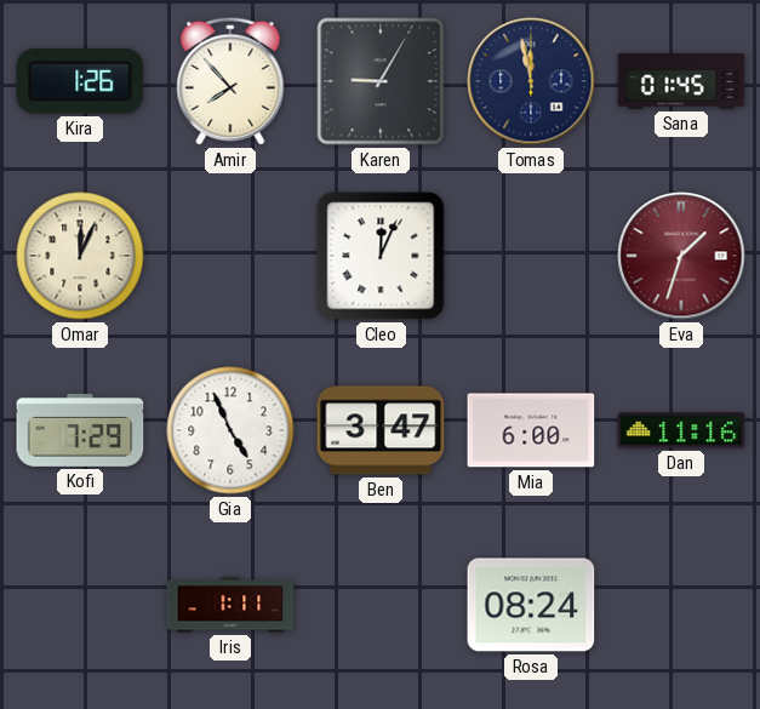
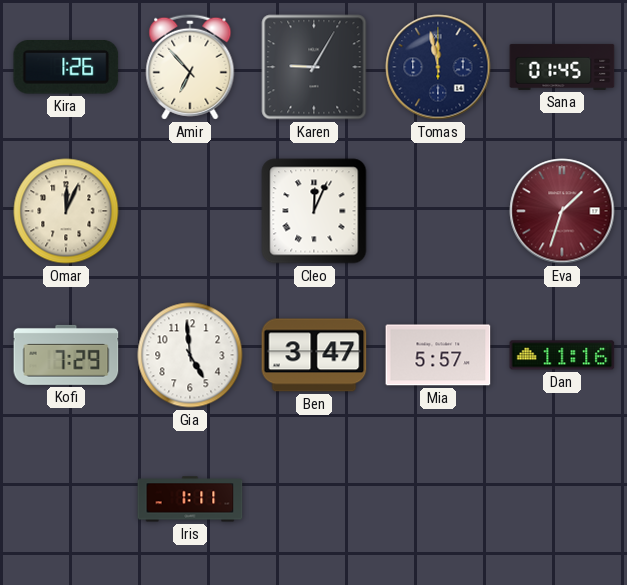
Amir: 7:53 -> 6:53 (190, 67)
Gia: 4:56 -> 4:59 (190, 355)
Mia: 6:00 -> 5:57 (438, 355)
Rosa: 08:24 -> none (531, 605)
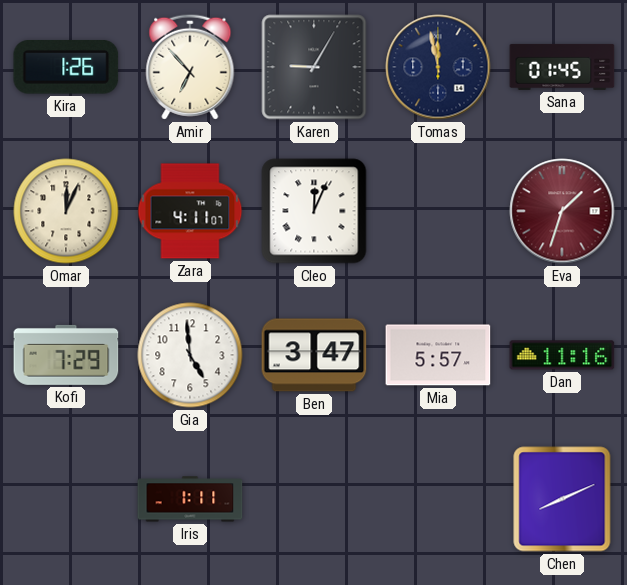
Zara: none -> 4:11 (190, 211)
Chen: none -> 8:11 (562, 499)
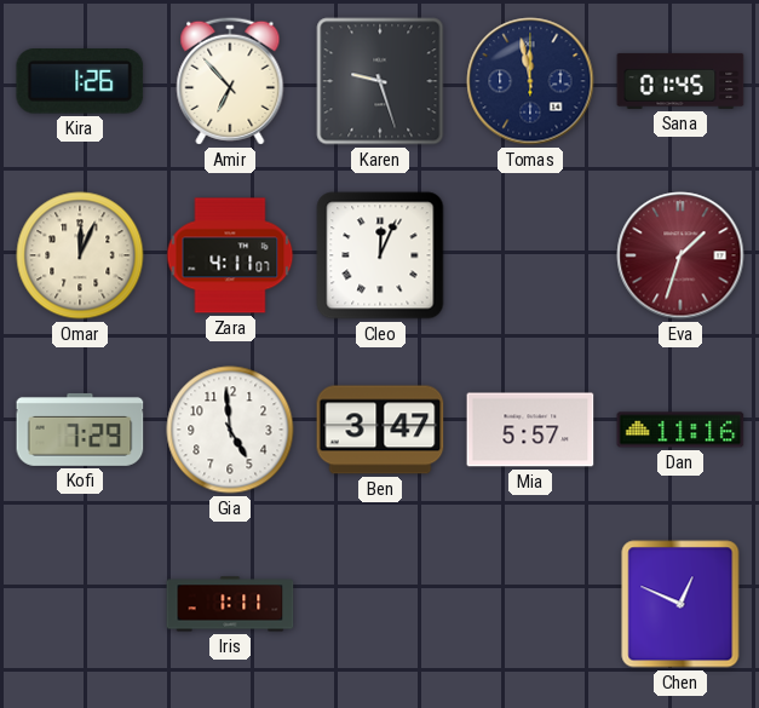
Karen: 9:05 -> 9:27 (380, 81)
Chen: 8:11 -> 12:49 (680, 604)
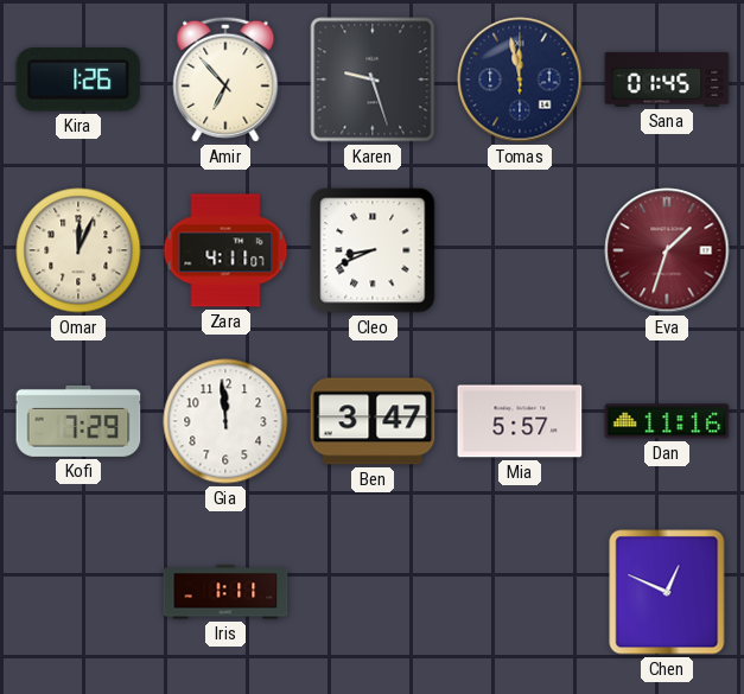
Cleo: 12:04 -> 8:41 (373, 250)
Gia: 4:59 -> 11:59 (225, 421)
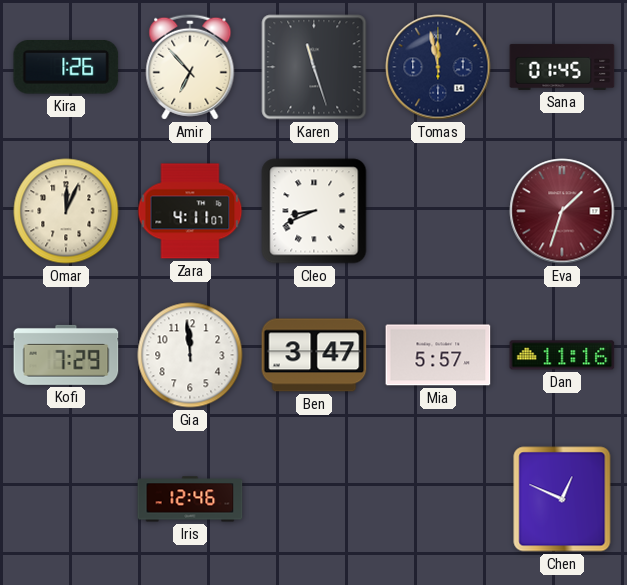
Karen: 9:27 -> 11:27 (314, 67)
Iris: 1:11 -> 12:46 (190, 499)
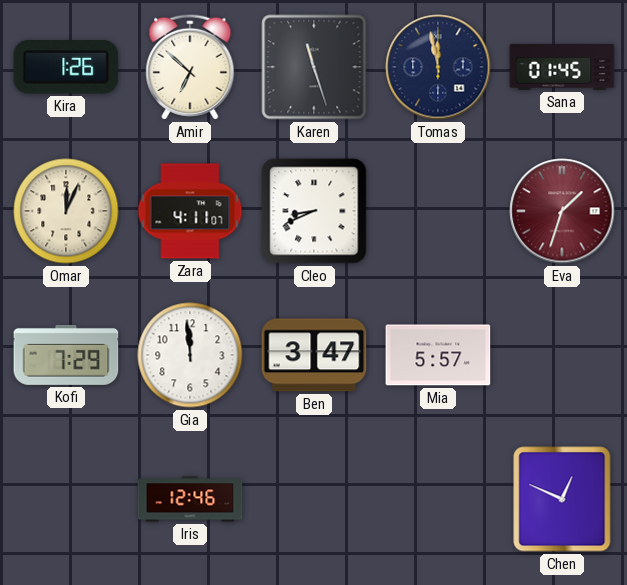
Amir: 6:53 -> 6:52 (190, 67)
Dan: 11:16 -> none (562, 355)
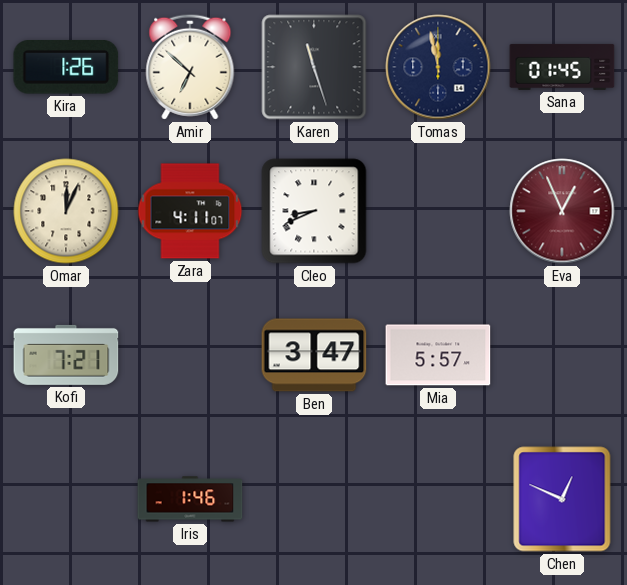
Eva: 1:33 -> 12:56 (562, 211)
Kofi: 7:29 -> 7:21 (66, 355)
Gia: 11:59 -> none (190, 355)
Iris: 12:46 -> 1:46 (190, 499)
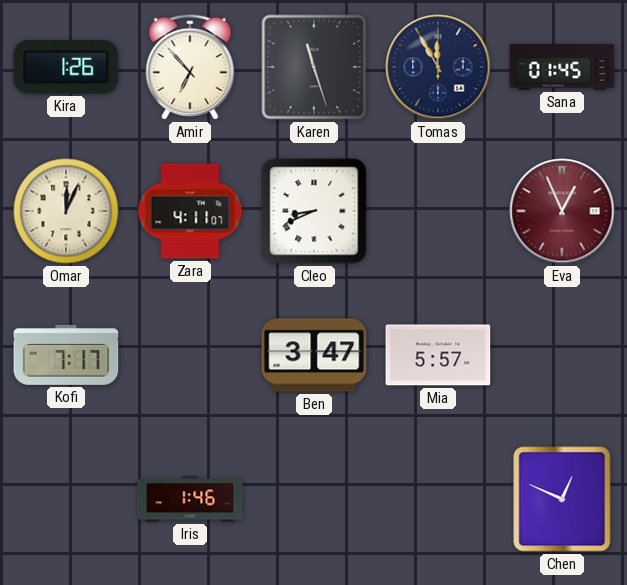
Amir: 6:52 -> 6:53 (190, 67)
Tomas: 11:58 -> 11:55 (438, 67)
Kofi: 7:21 -> 7:17 (66, 355)
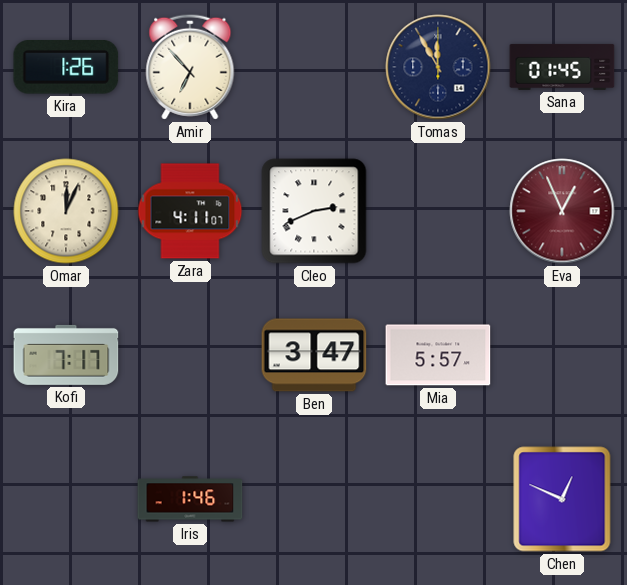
Karen: 11:27 -> none (314, 67)
Cleo: 8:41 -> 2:41 (314, 211)
